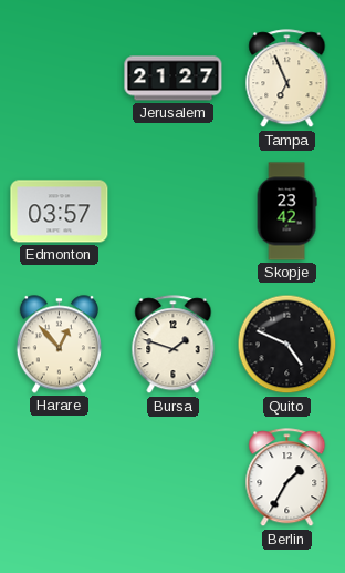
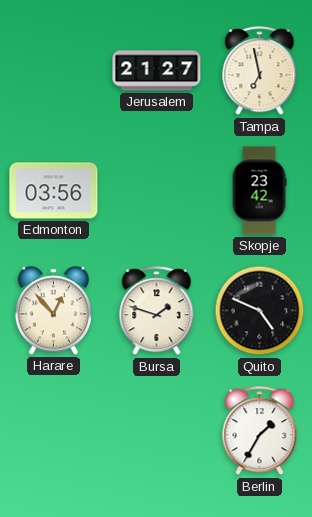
Tampa: 6:56 -> 6:58 (260, 71)
Edmonton: 03:57 -> 03:56 (54, 191)
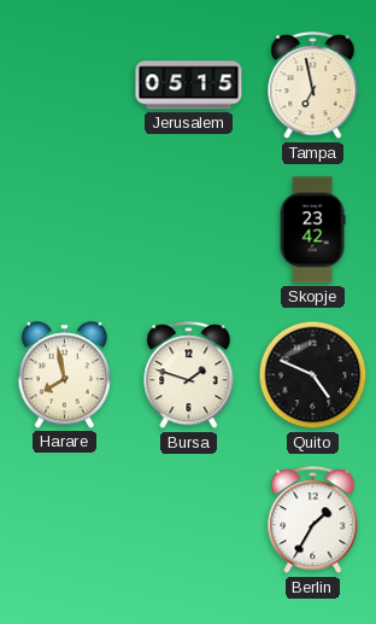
Jerusalem: 21:27 -> 05:15 (189, 86)
Edmonton: 03:56 -> none (54, 191)
Harare: 12:53 -> 7:58 (64, 375)
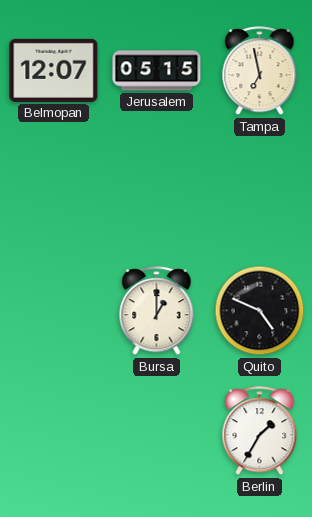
Belmopan: none -> 12:07 (54, 70)
Skopje: 23:42 -> none (312, 231)
Harare: 7:58 -> none (64, 375)
Bursa: 1:48 -> 1:00 (157, 311)
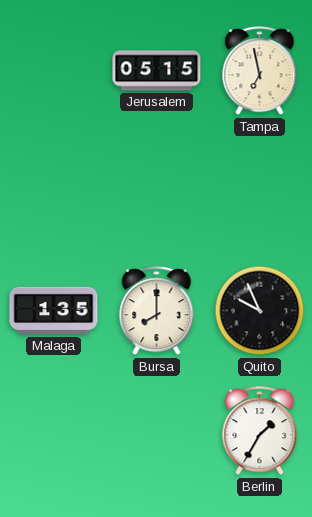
Belmopan: 12:07 -> none (54, 70)
Malaga: none -> 1:35 (54, 311)
Bursa: 1:00 -> 8:00 (157, 311)
Quito: 4:49 -> 9:56 (260, 311)
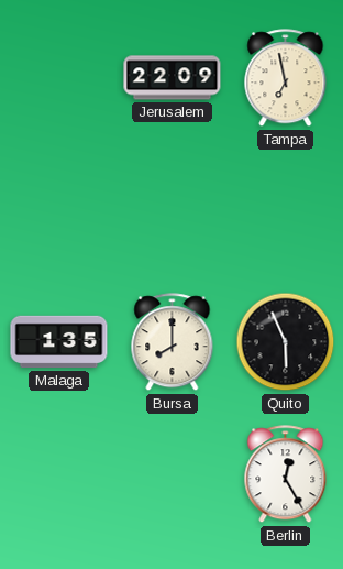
Jerusalem: 05:15 -> 22:09 (173, 78)
Quito: 9:56 -> 5:56 (286, 342)
Berlin: 1:35 -> 12:25 (286, 474)
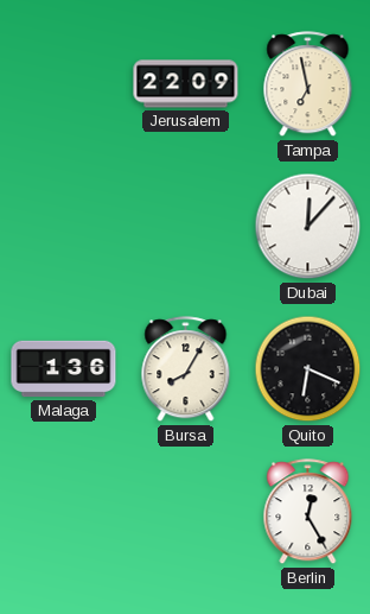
Dubai: none -> 12:07 (308, 227)
Malaga: 1:35 -> 1:36 (64, 369)
Bursa: 8:00 -> 8:05 (186, 369)
Quito: 5:56 -> 6:19 (308, 369)
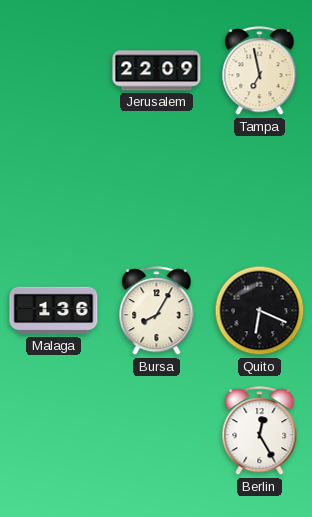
Dubai: 12:07 -> none (308, 227)
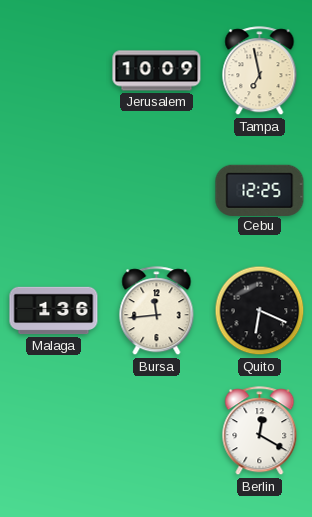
Jerusalem: 22:09 -> 10:09 (157, 71)
Cebu: none -> 12:25 (260, 190)
Bursa: 8:05 -> 11:44 (157, 311)
Berlin: 12:25 -> 12:20 (260, 431)
